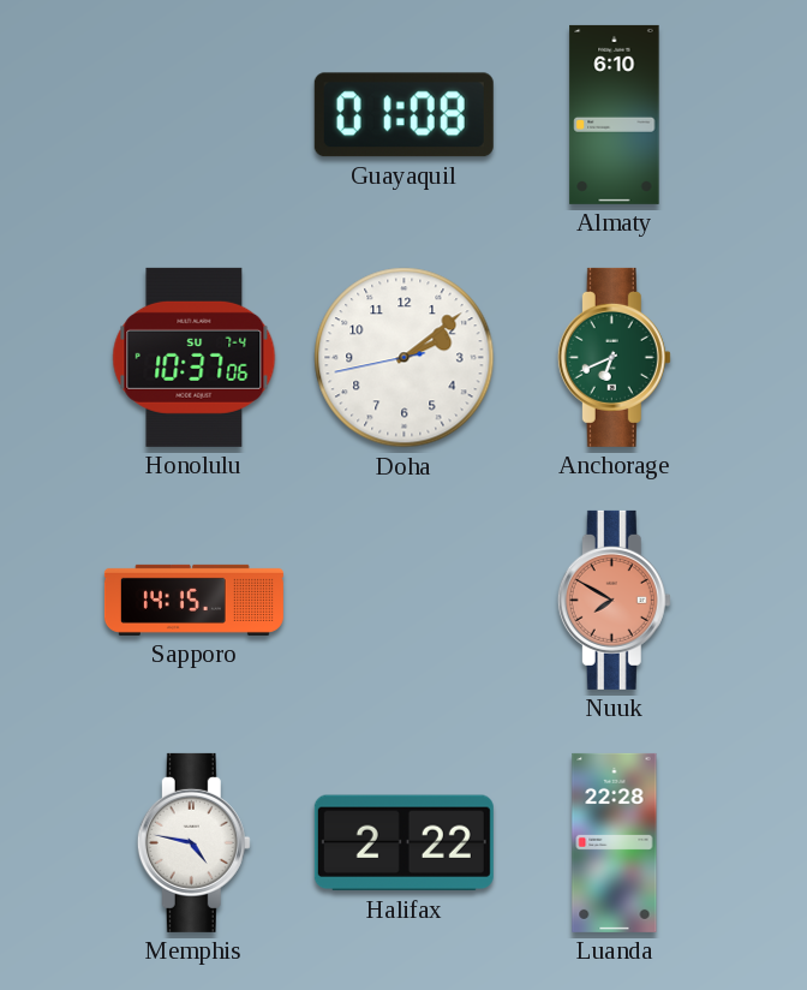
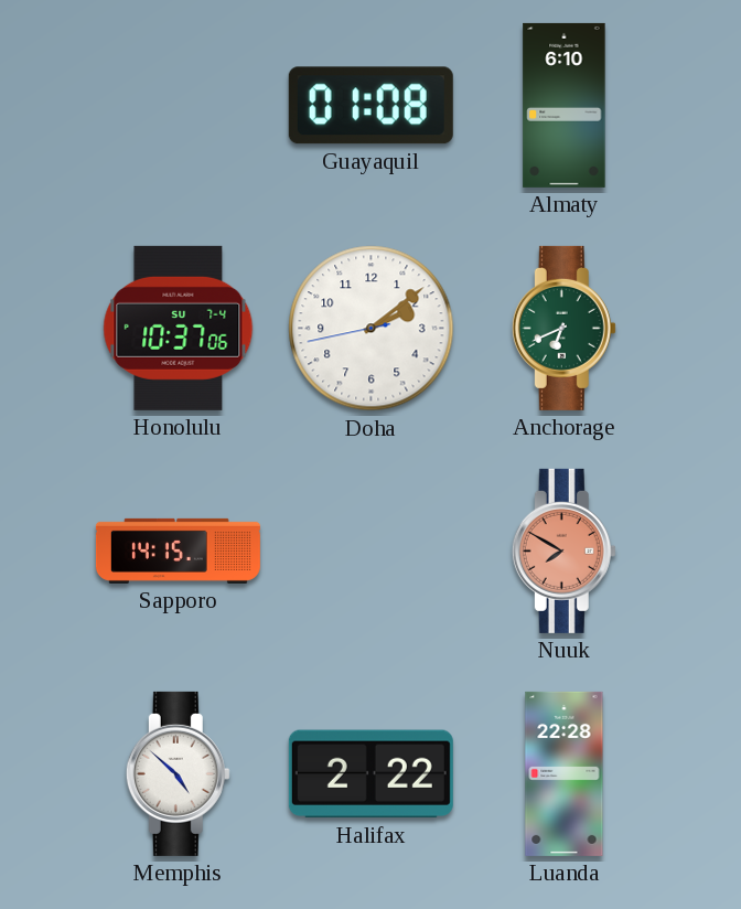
Memphis: 4:47 -> 4:52 (178, 773)
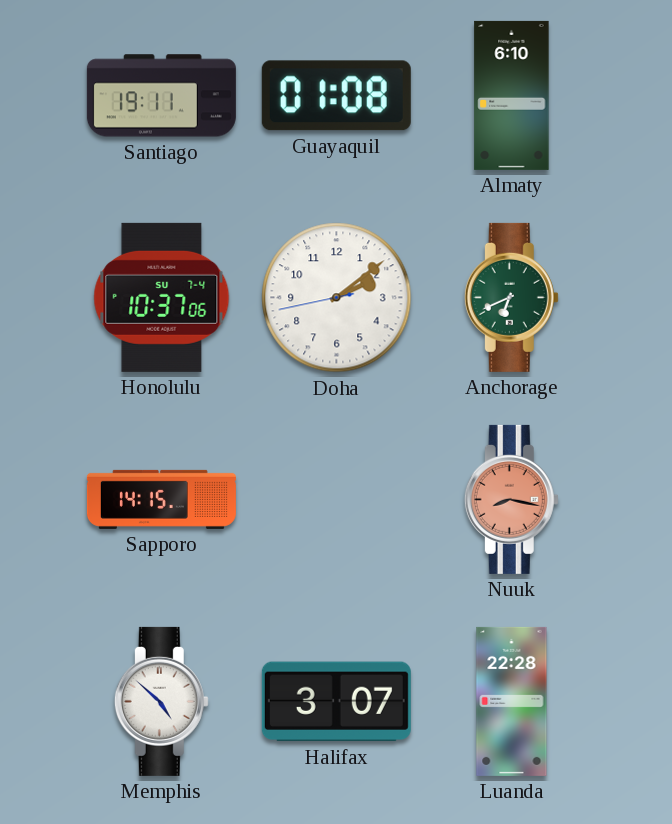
Santiago: none -> 19:11 (161, 96)
Nuuk: 7:50 -> 8:17 (511, 499)
Halifax: 2:22 -> 3:07 (336, 702)
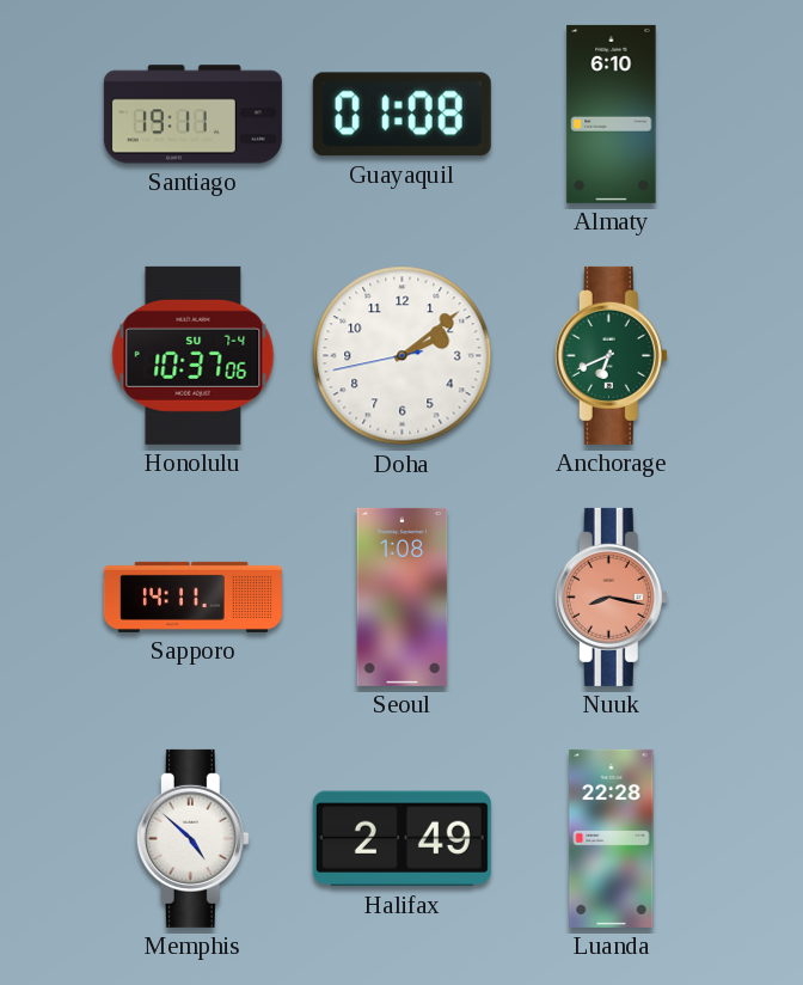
Sapporo: 14:15 -> 14:11 (192, 596)
Seoul: none -> 1:08 (403, 596)
Halifax: 3:07 -> 2:49 (401, 839)
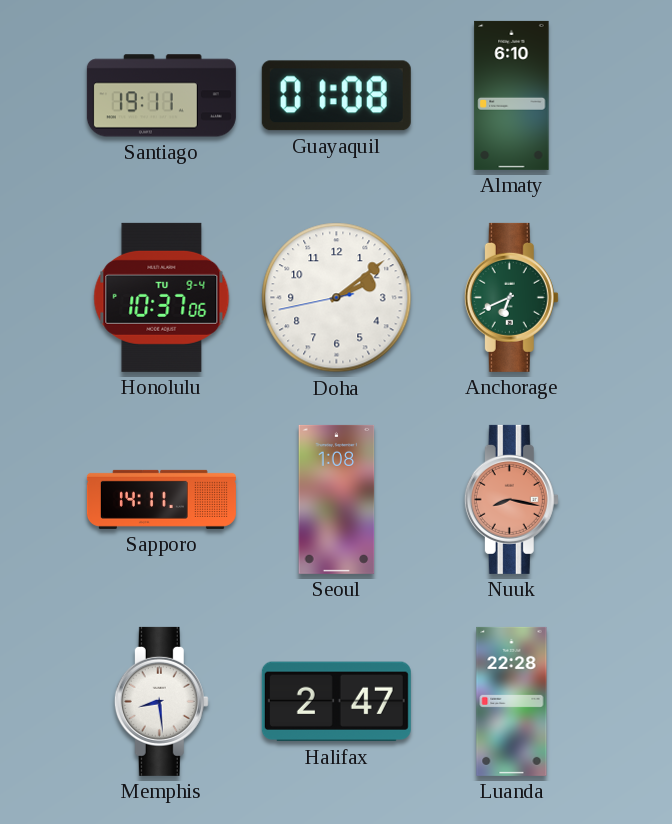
Honolulu date: SU 7-4 -> TU 9-4 (162, 297)
Memphis: 4:52 -> 8:29 (161, 701)
Halifax: 2:49 -> 2:47 (336, 702)
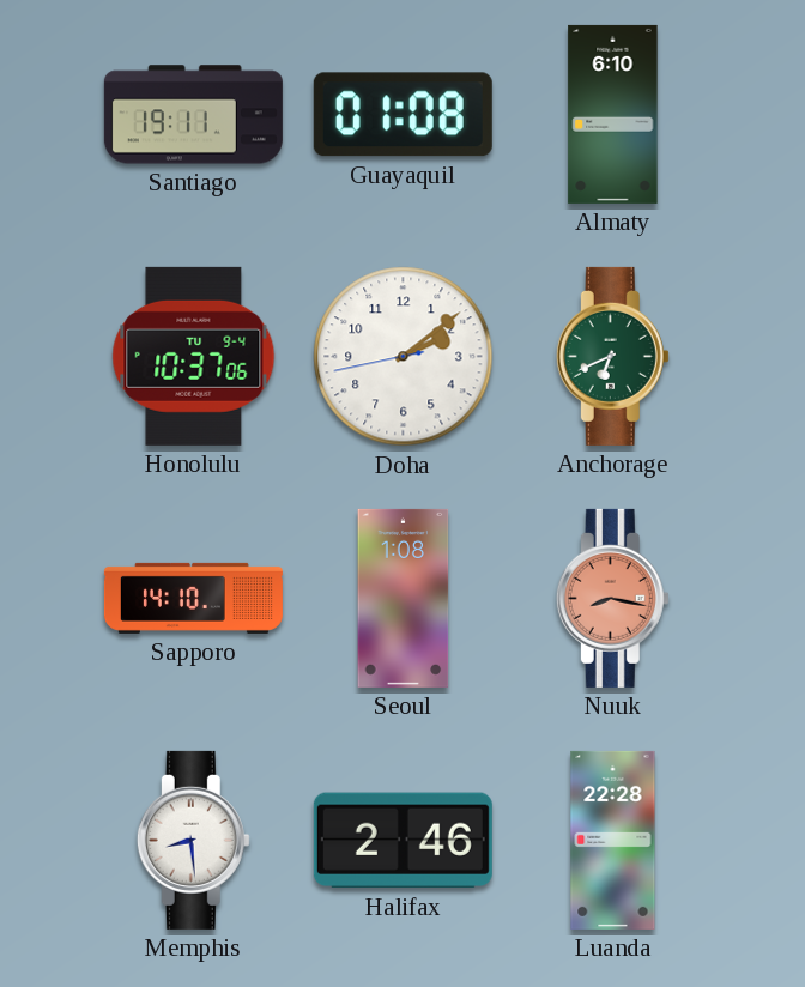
Sapporo: 14:11 -> 14:10 (193, 598)
Halifax: 2:47 -> 2:46 (402, 841)
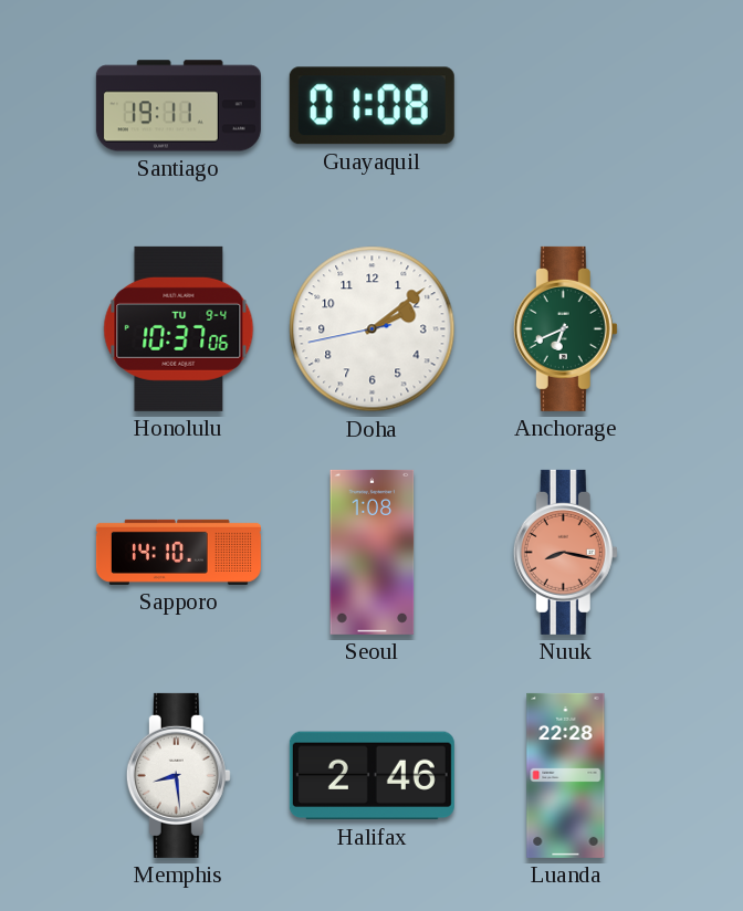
Almaty: 6:10 -> none (613, 114)
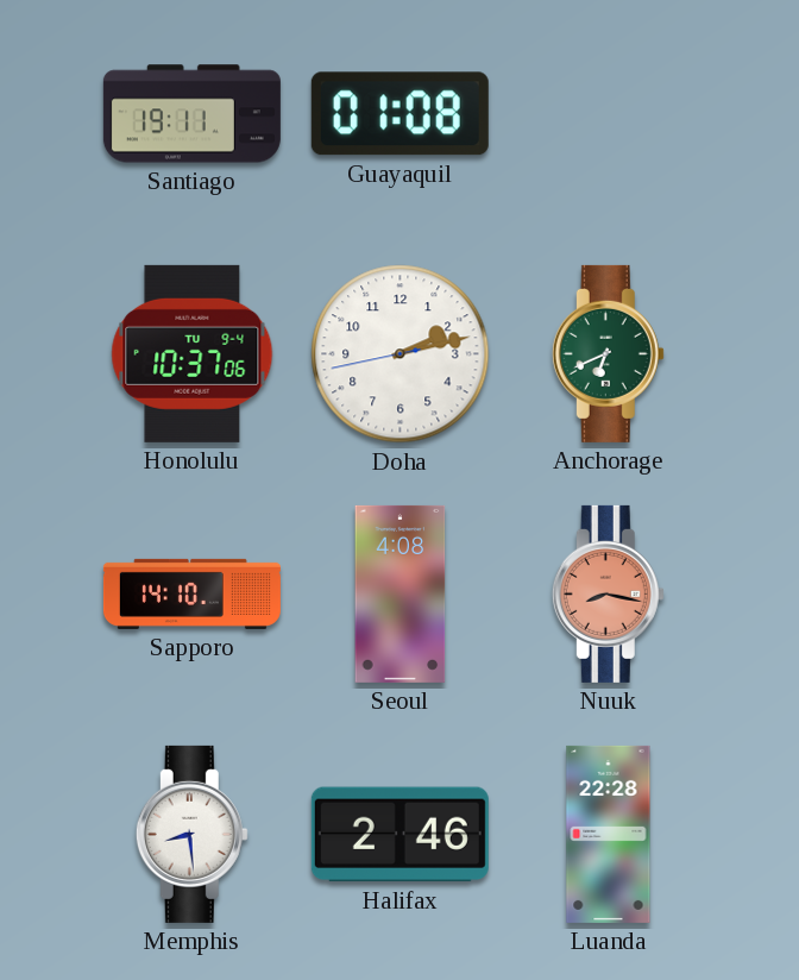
Doha: 2:08 -> 2:12 (401, 354)
Seoul: 1:08 -> 4:08 (401, 593)
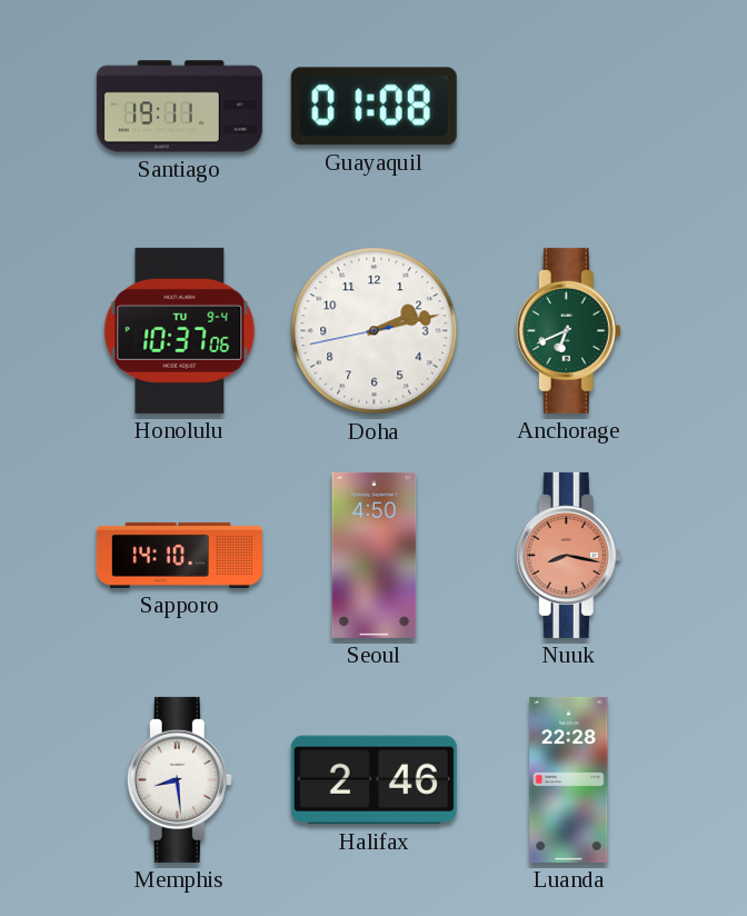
Seoul: 4:08 -> 4:50 (375, 555)
